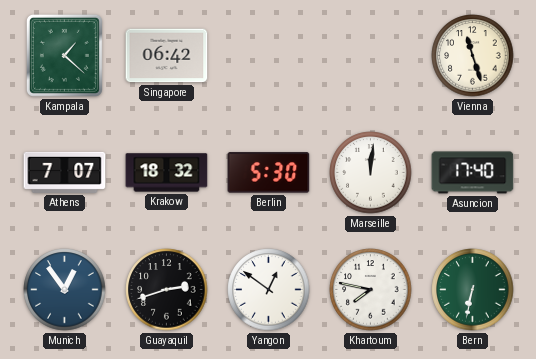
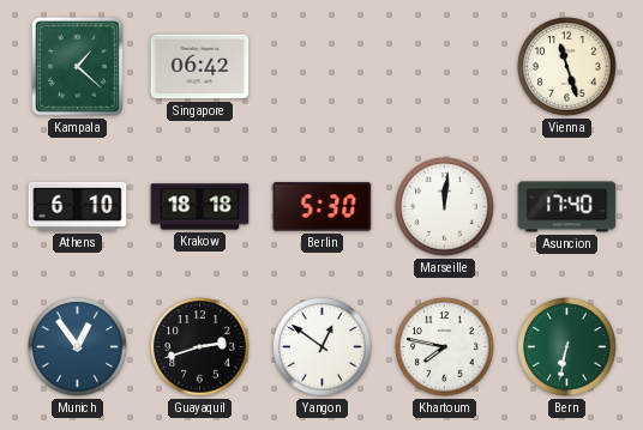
Athens: 7:07 -> 6:10 (78, 206)
Krakow: 18:32 -> 18:18 (200, 207)
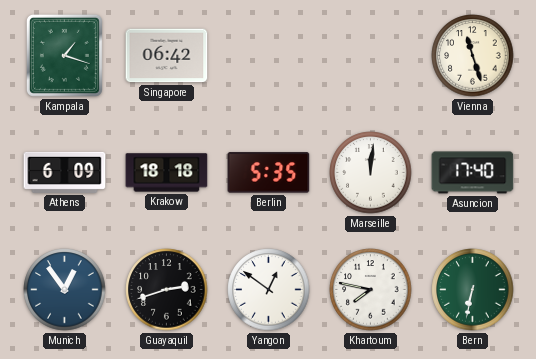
Kampala: 1:22 -> 1:18 (64, 55)
Athens: 6:10 -> 6:09 (65, 172)
Berlin: 5:30 -> 5:35 (269, 173)
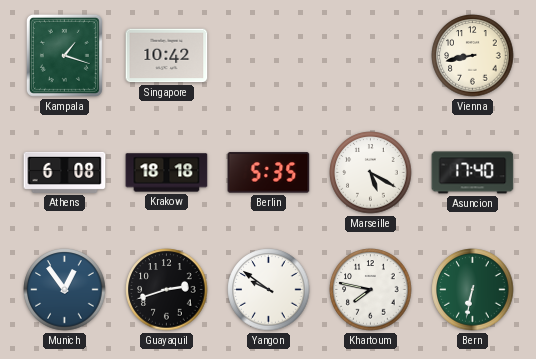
Singapore: 06:42 -> 10:42 (167, 56)
Vienna: 11:27 -> 8:43 (473, 56)
Athens: 6:09 -> 6:08 (65, 172)
Marseille: 12:01 -> 5:20 (371, 173)
Yangon: 12:51 -> 9:51 (269, 290)
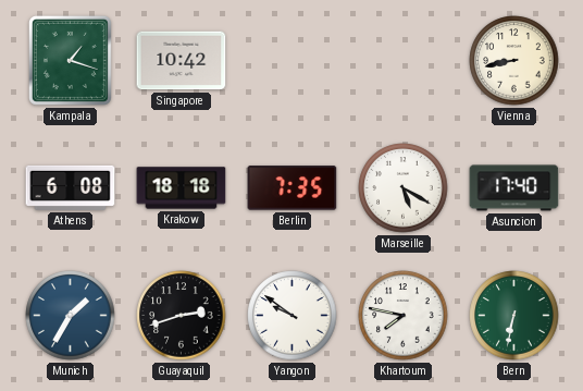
Berlin: 5:35 -> 7:35 (293, 188)
Munich: 12:54 -> 1:35 (71, 316)
